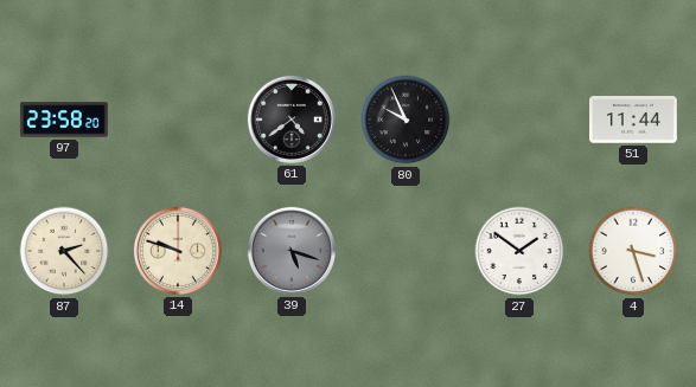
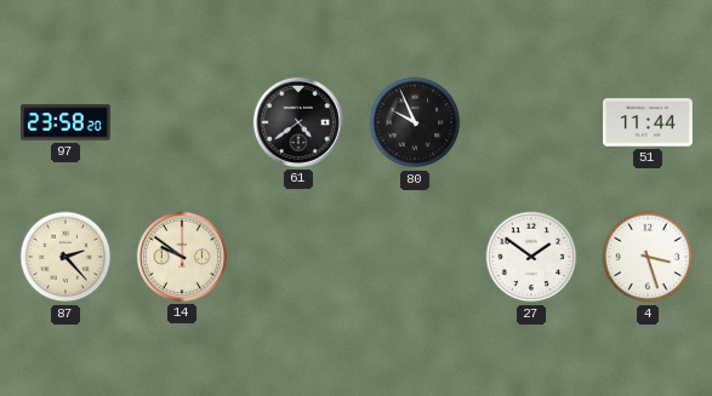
14: 9:48 -> 9:51 (182, 257)
39: 5:18 -> none (292, 251)
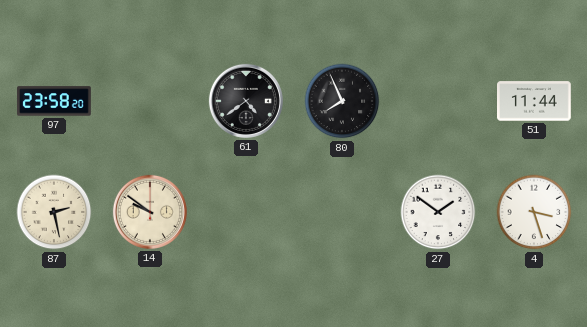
80: 9:56 -> 7:56 (342, 101)
87: 2:23 -> 2:28 (54, 212)
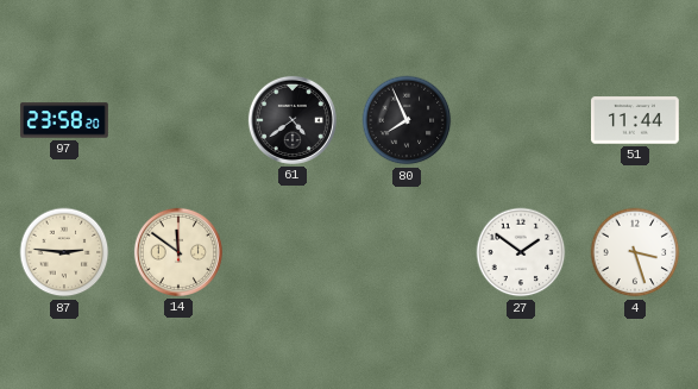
87: 2:28 -> 2:46 (64, 252)
14: 9:51 -> 11:51 (178, 252)
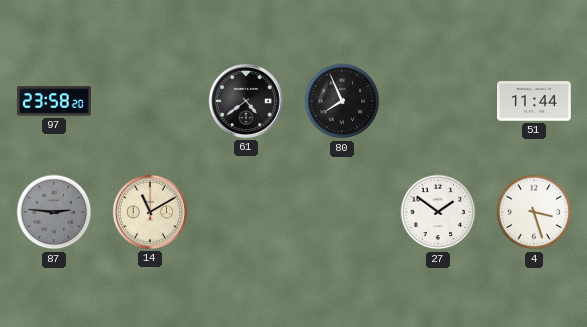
87 dial: cream -> grey (54, 212)
14: 11:51 -> 11:10 (150, 212)
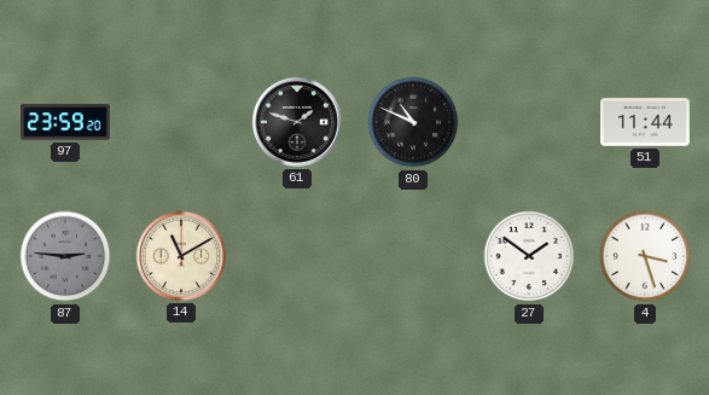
97: 23:58 -> 23:59 (65, 122)
61: 4:39 -> 1:48 (297, 122)
80: 7:56 -> 10:49 (413, 122)
